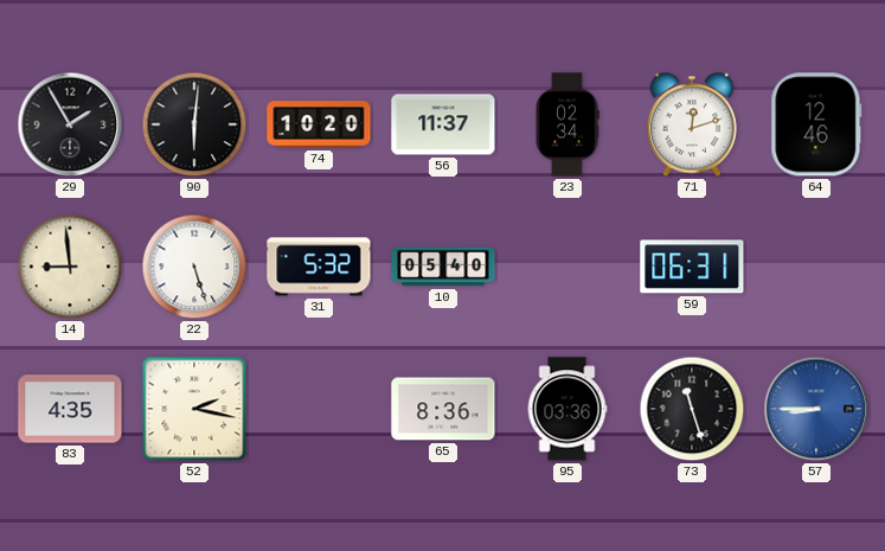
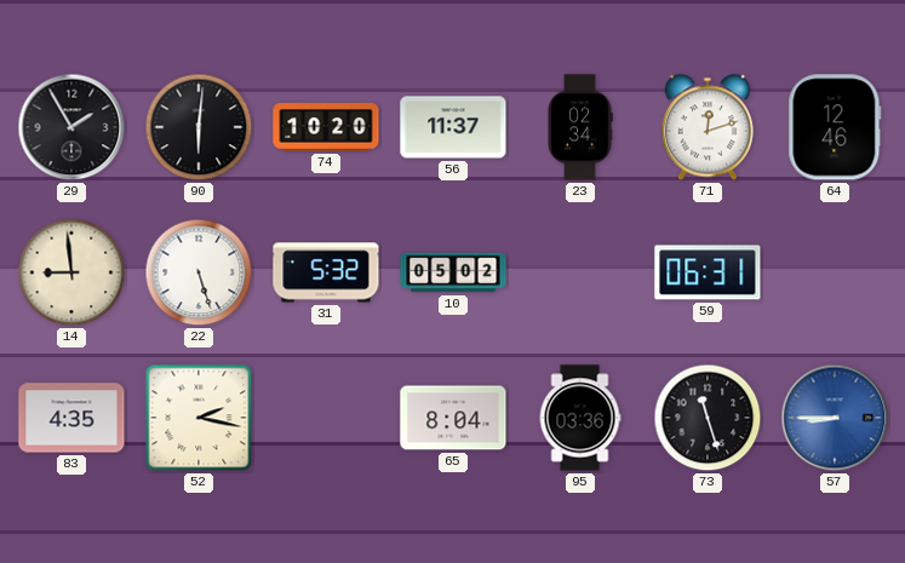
10: 05:40 -> 05:02 (453, 272)
65: 8:36 -> 8:04 (453, 418)
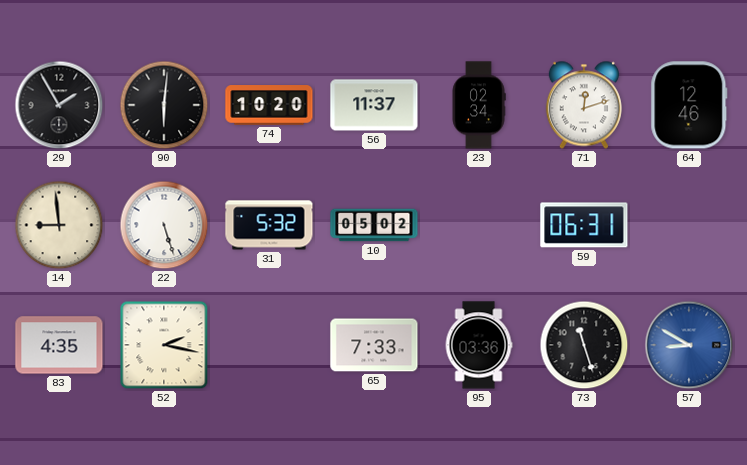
65: 8:04 -> 7:33 (374, 345)
57: 8:45 -> 8:50 (689, 345)
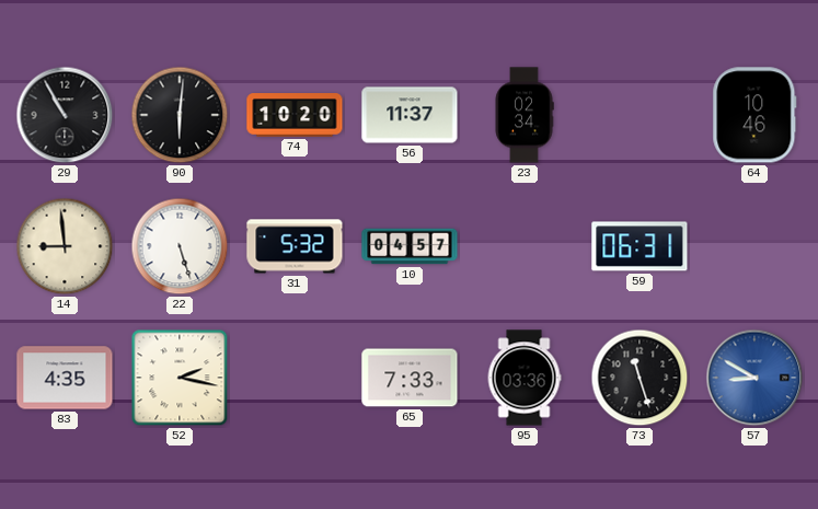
29: 1:55 -> 10:55 (65, 115)
71: 12:12 -> none (584, 105)
64: 12:46 -> 10:46 (754, 115)
10: 05:02 -> 04:57 (410, 246)
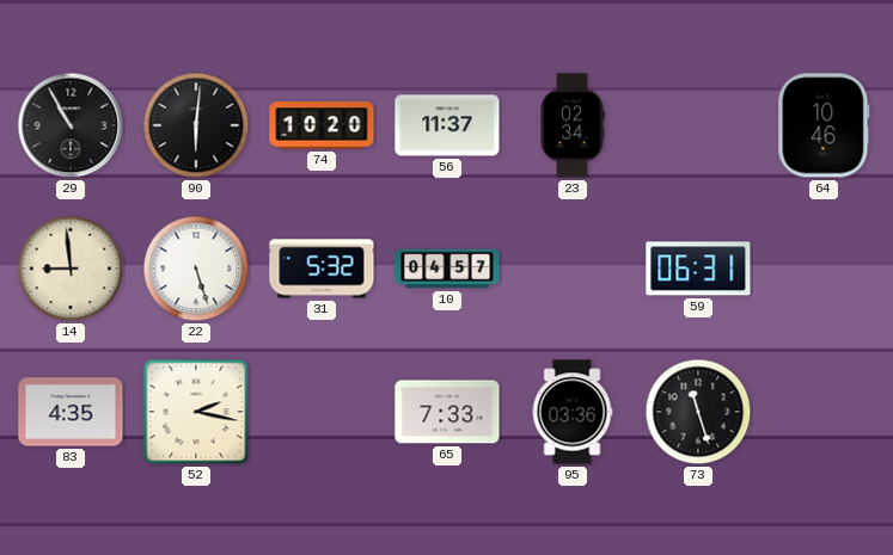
57: 8:50 -> none (754, 378)
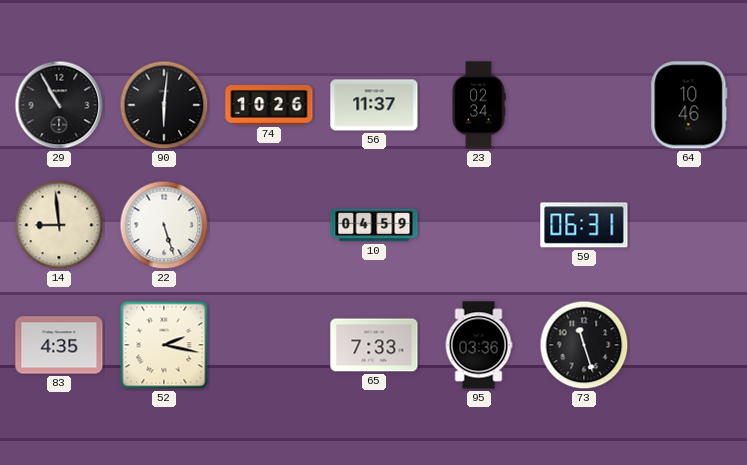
74: 10:20 -> 10:26 (269, 105)
31: 5:32 -> none (322, 269)
10: 04:57 -> 04:59 (374, 225)
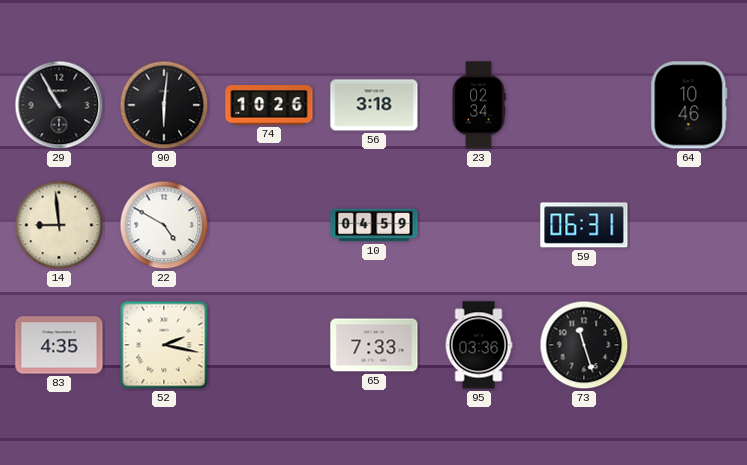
56: 11:37 -> 3:18 (374, 105)
22: 5:27 -> 4:50 (164, 225)
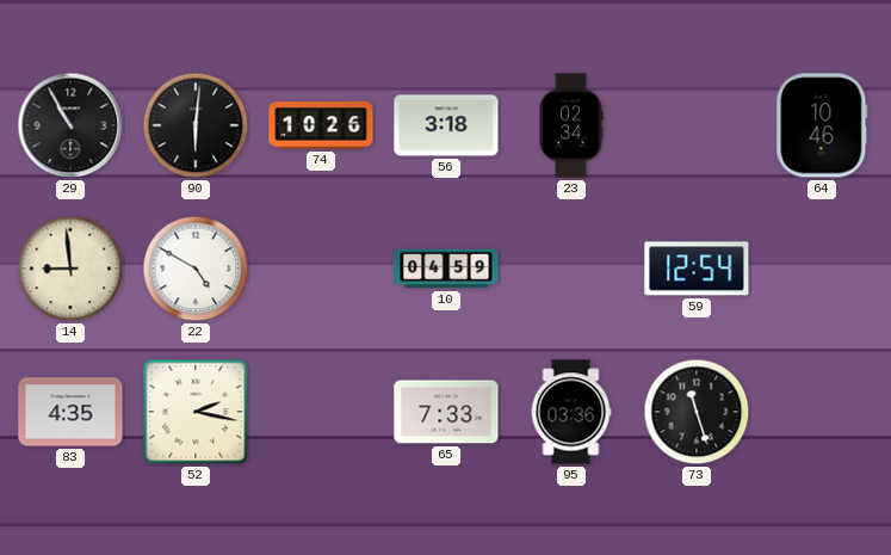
59: 06:31 -> 12:54 (697, 269)
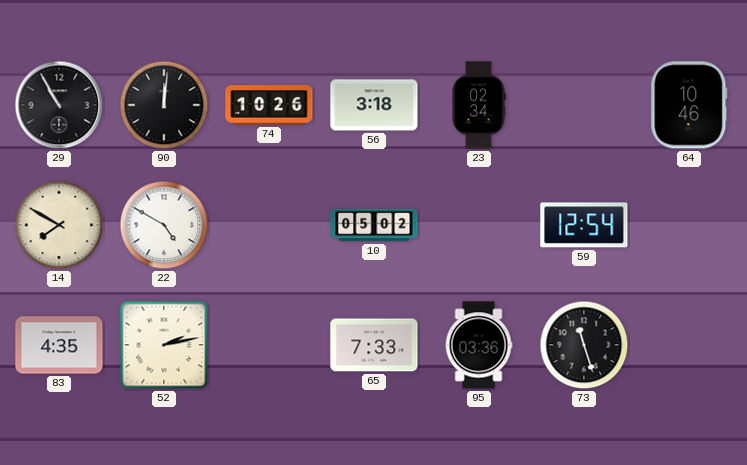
90: 6:01 -> 12:01 (164, 105)
14: 8:59 -> 7:50 (59, 225)
10: 04:59 -> 05:02 (374, 225)
52: 2:17 -> 2:13 (164, 345)
